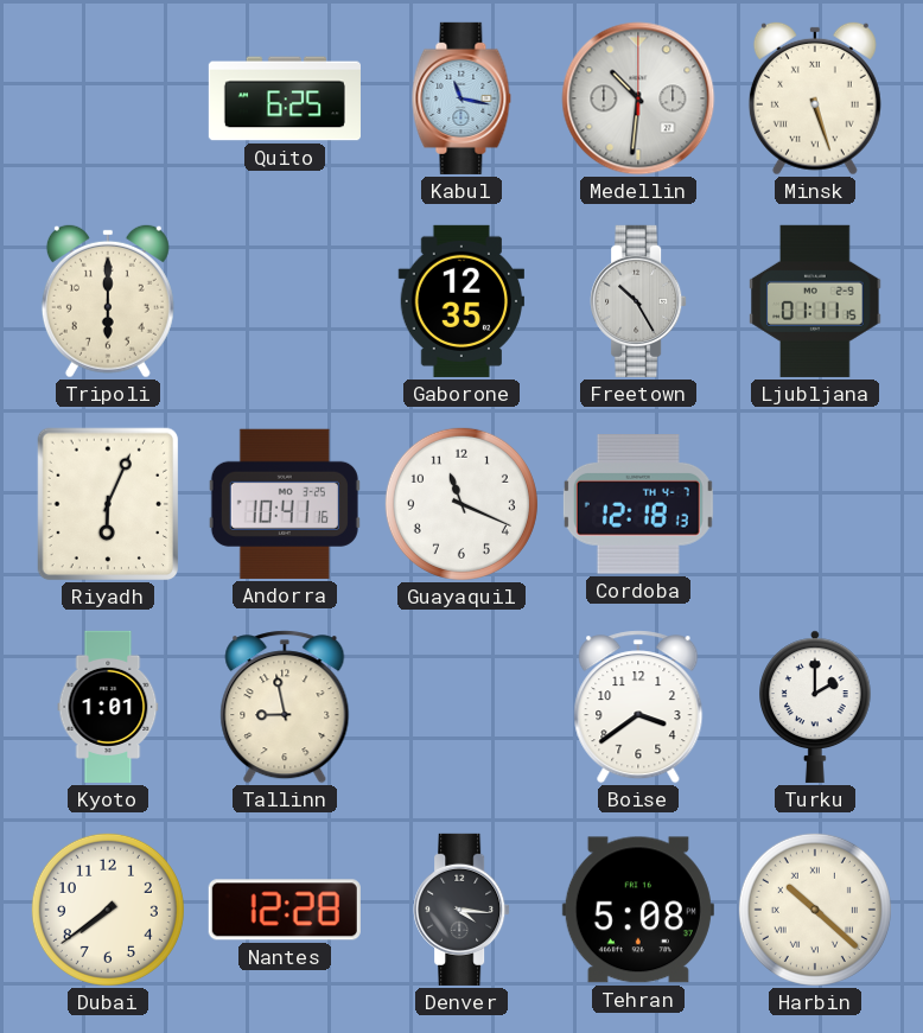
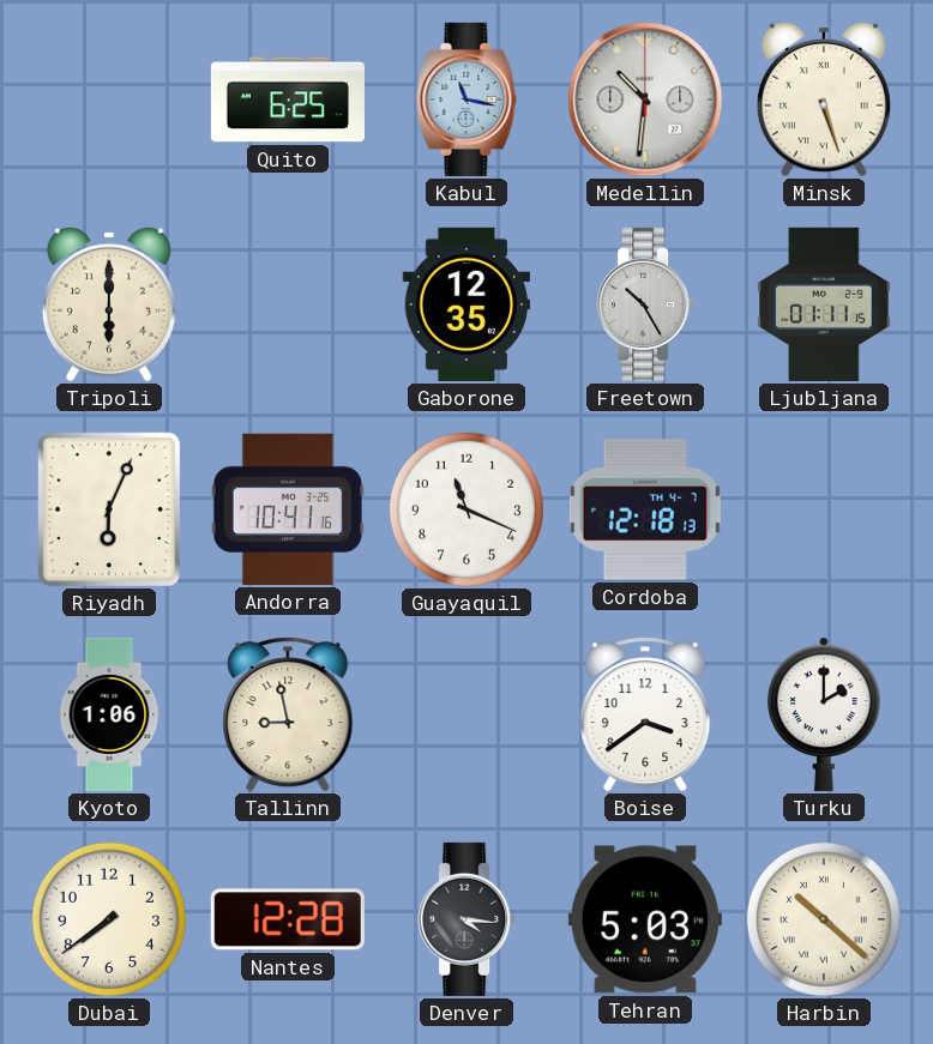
Kyoto: 1:01 -> 1:06 (109, 714)
Tehran: 5:08 -> 5:03 (645, 919)
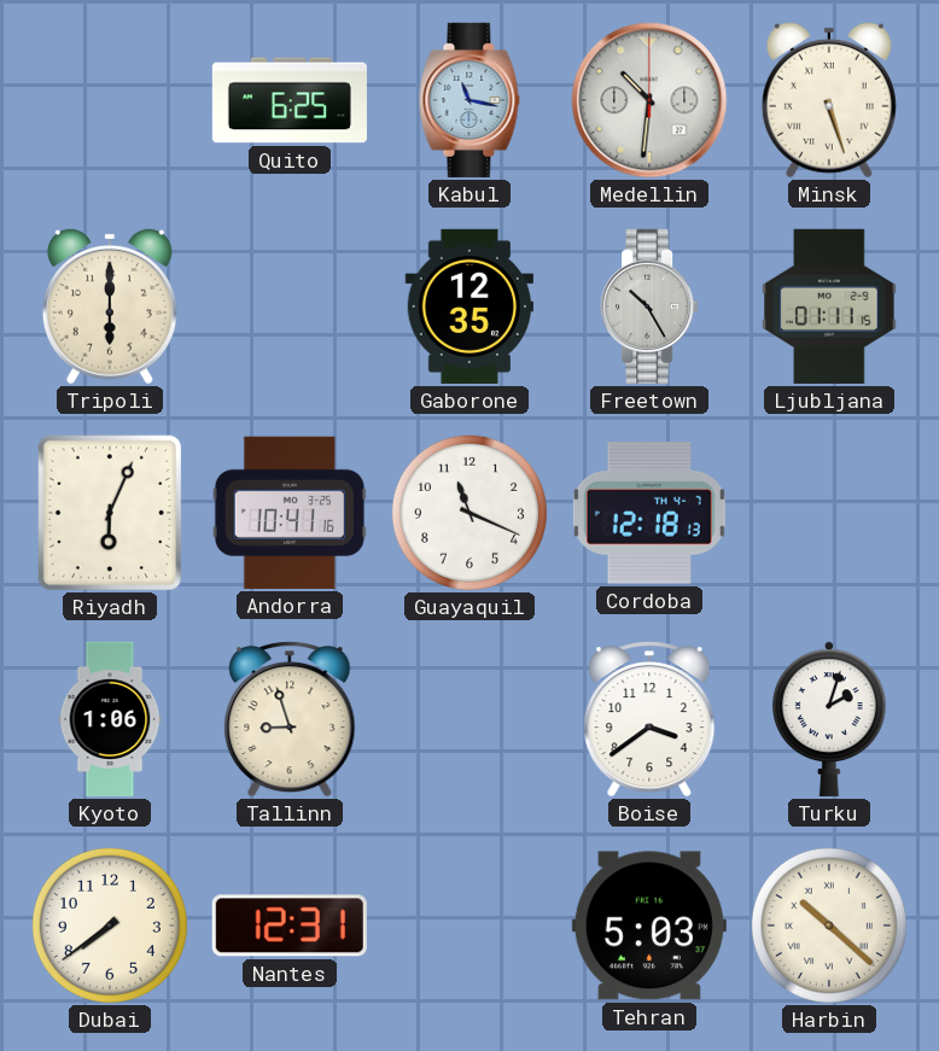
Tallinn: 8:58 -> 8:57 (290, 719)
Turku: 2:00 -> 2:03 (830, 719)
Nantes: 12:28 -> 12:31 (290, 926)
Denver: 4:16 -> none (466, 919)
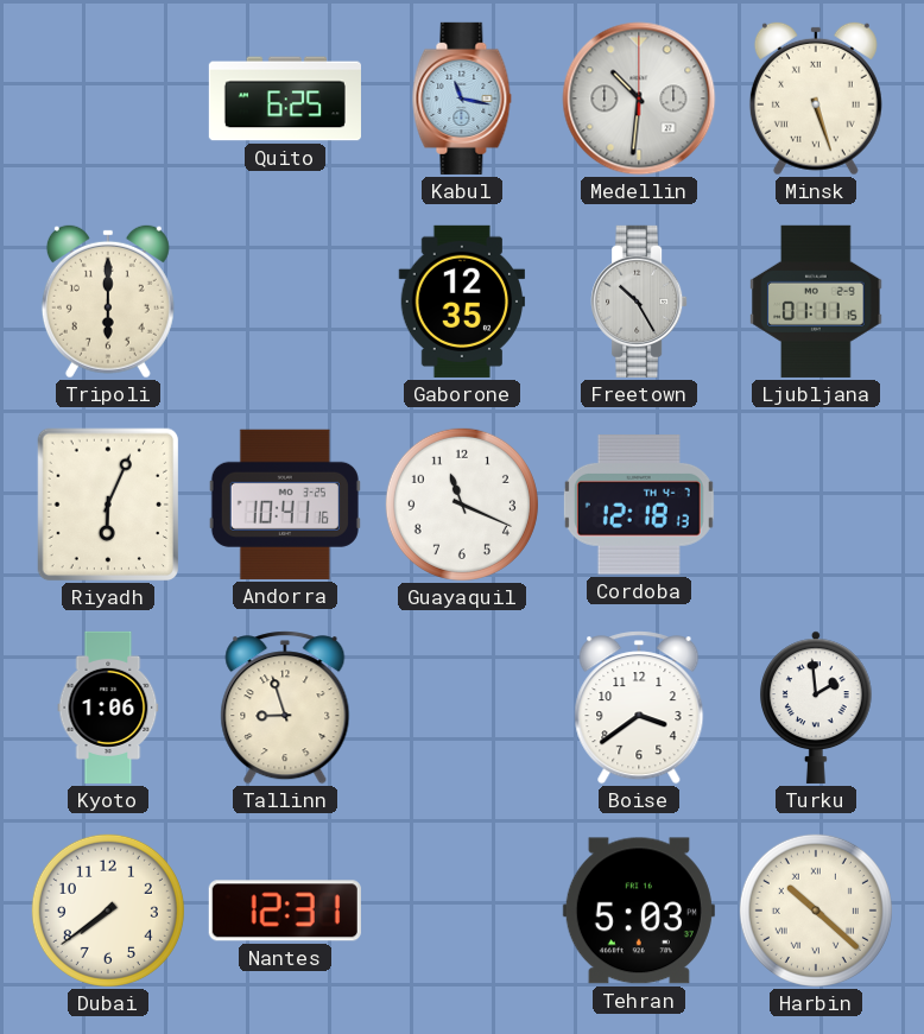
Turku: 2:03 -> 1:59 (817, 708)
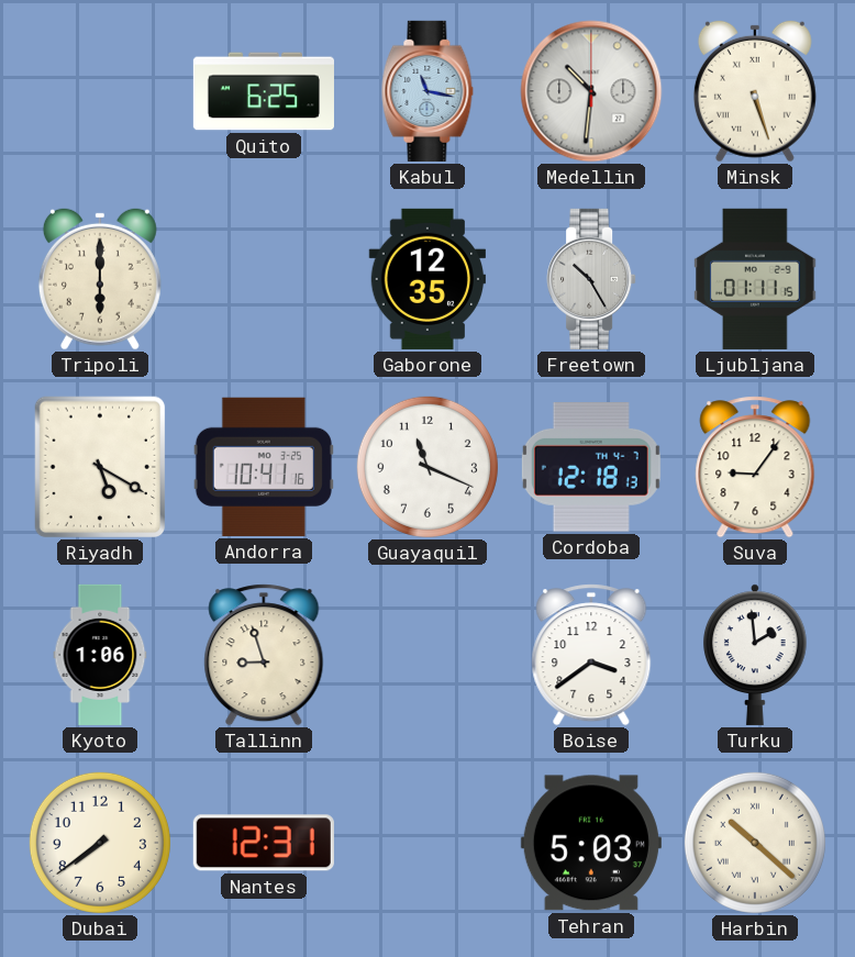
Riyadh: 6:04 -> 5:20 (100, 467)
Suva: none -> 9:06 (755, 467)
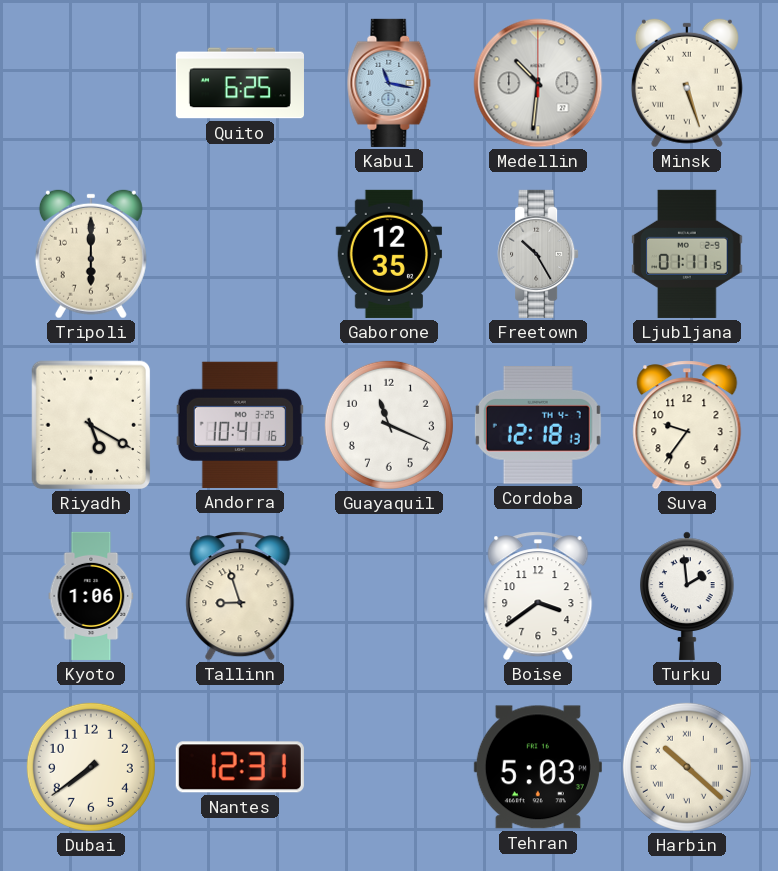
Suva: 9:06 -> 9:36 (687, 425)
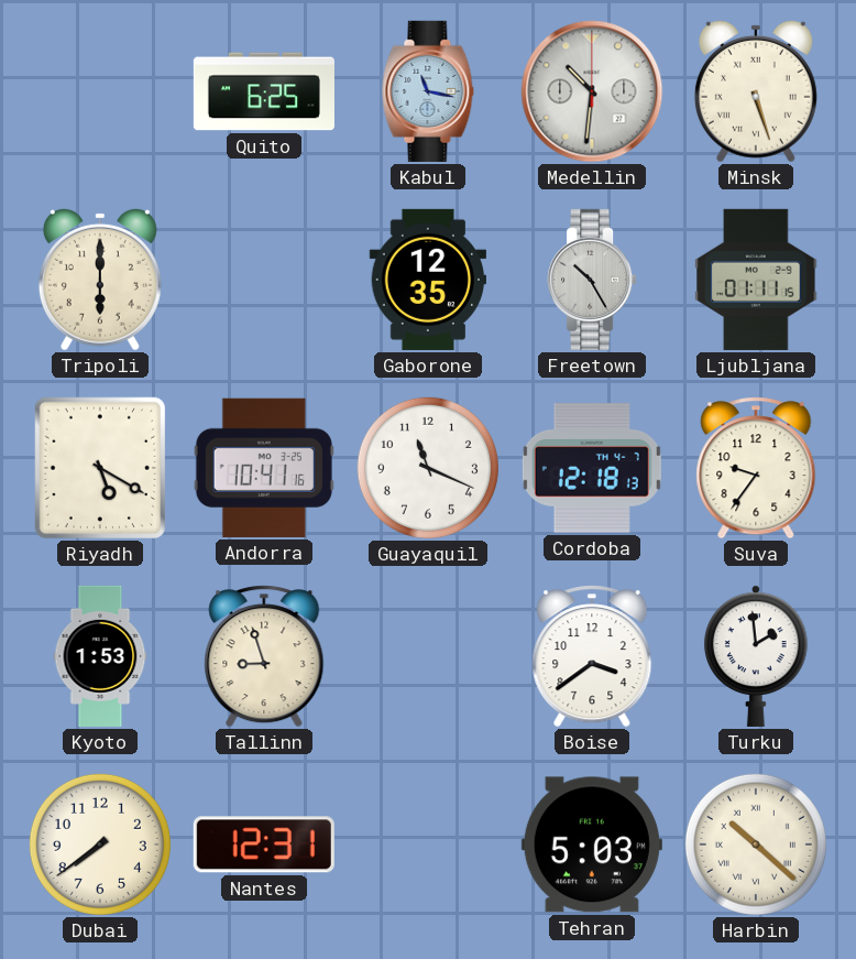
Kyoto: 1:06 -> 1:53 (100, 656)
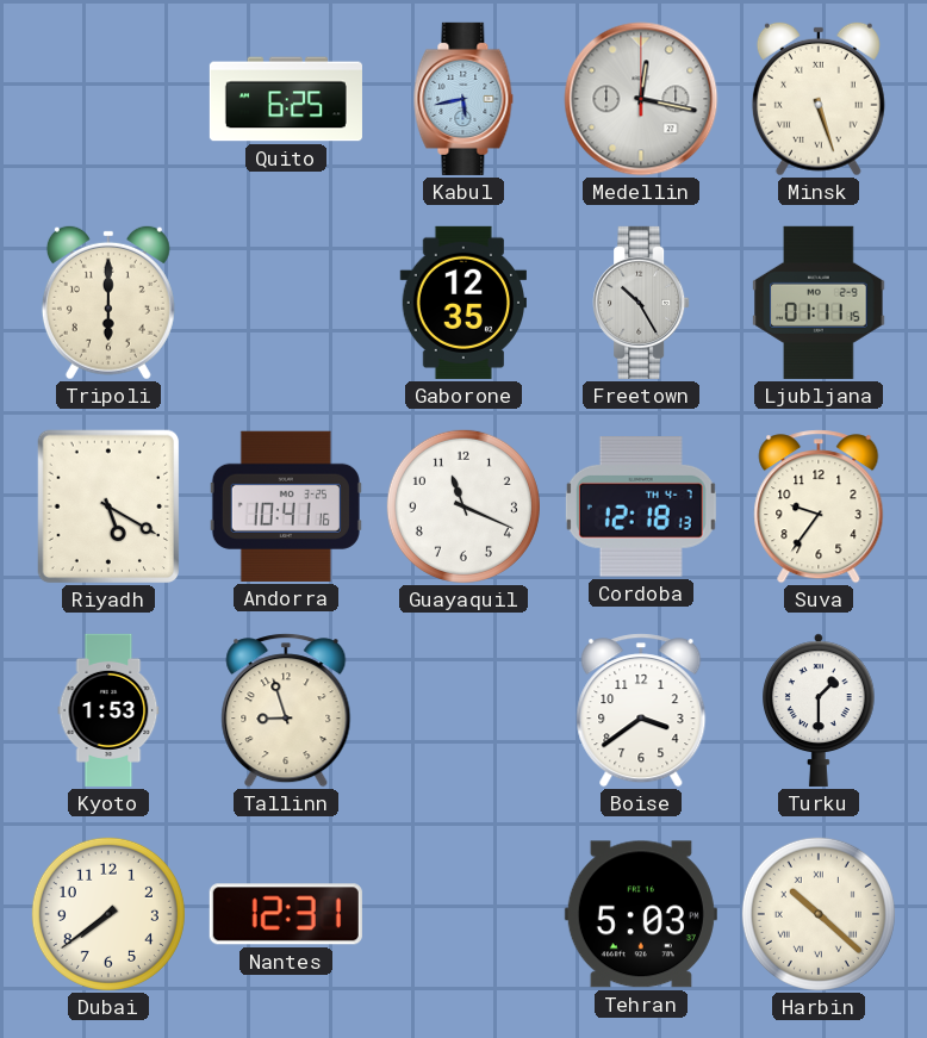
Kabul: 11:17 -> 5:43 (463, 99)
Medellin: 10:31 -> 12:17 (641, 99)
Turku: 1:59 -> 1:30 (820, 710)
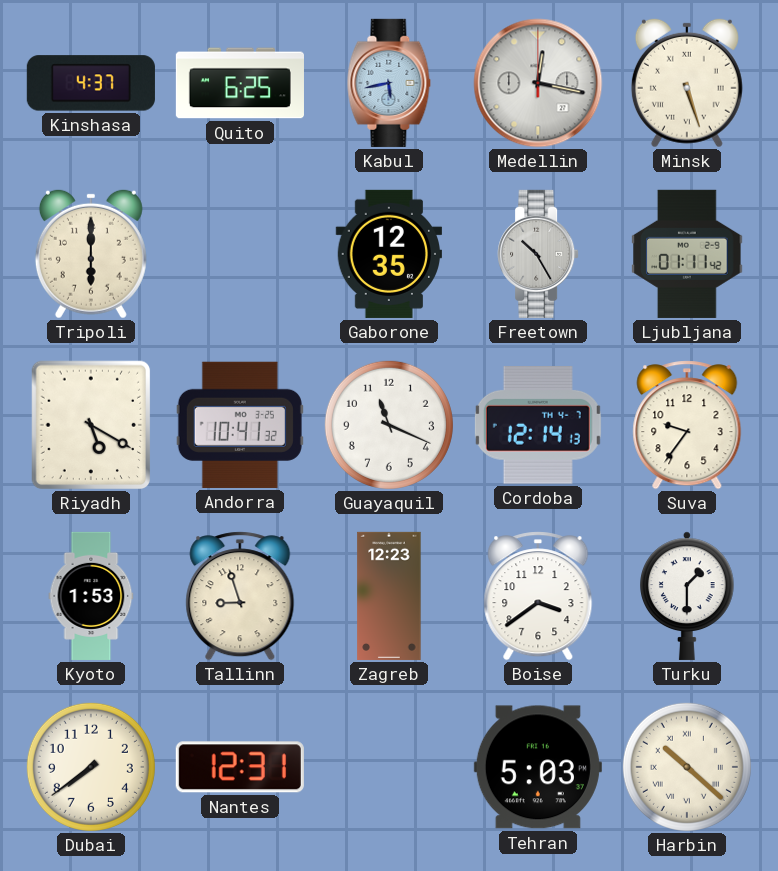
Kinshasa: none -> 4:37 (91, 83)
Ljubljana: 01:11:15 -> 01:11:42 (687, 254)
Andorra: 10:41:16 -> 10:41:32 (240, 425)
Cordoba: 12:18 -> 12:14 (538, 426)
Zagreb: none -> 12:23 (389, 596)
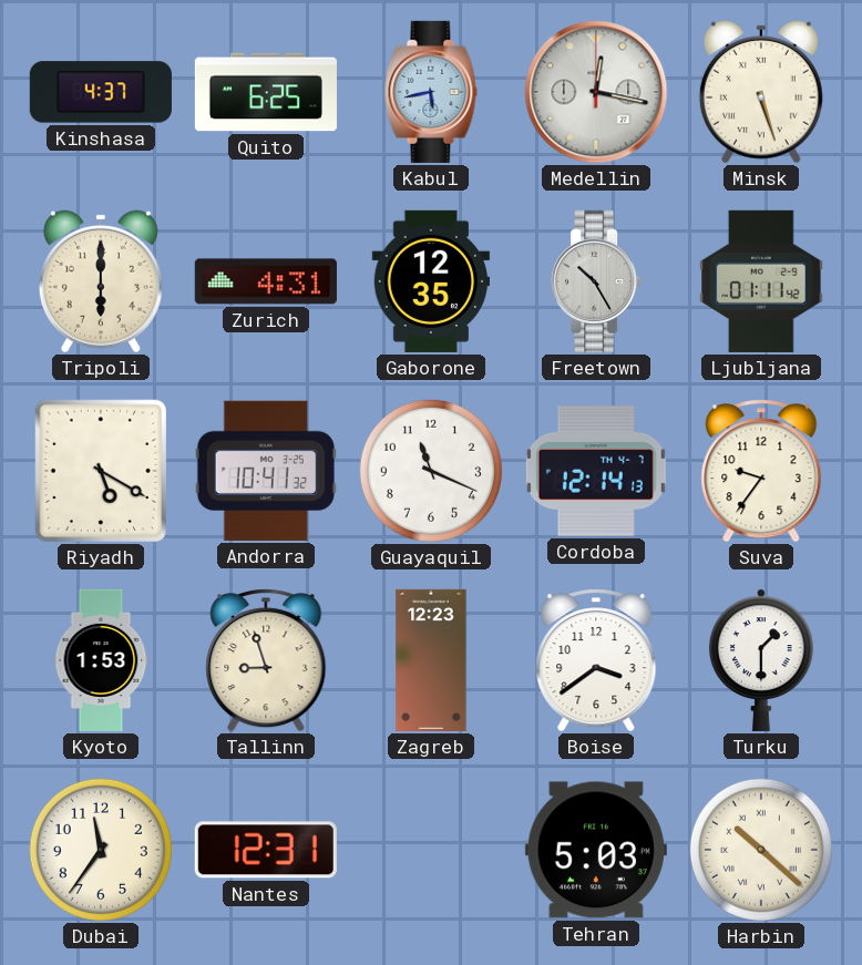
Zurich: none -> 4:31 (266, 281)
Dubai: 7:39 -> 11:36 (101, 850)
